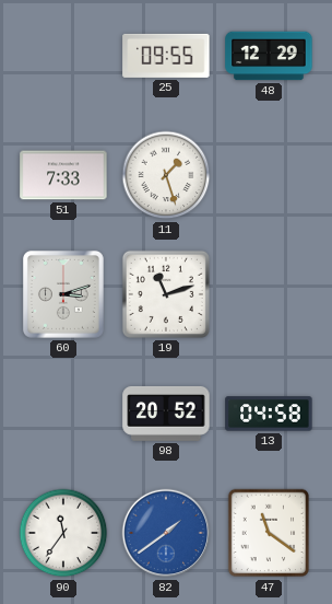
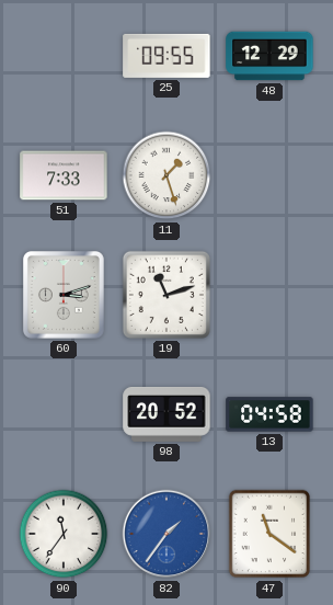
82: 1:39 -> 1:36 (166, 534)
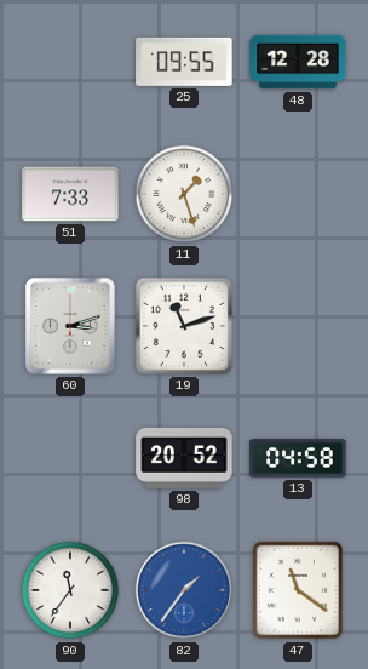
48: 12:29 -> 12:28 (298, 62)
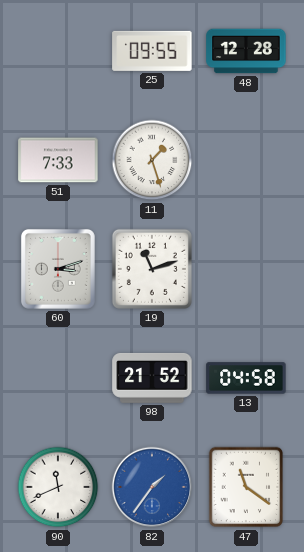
98: 20:52 -> 21:52 (152, 378)
90: 11:36 -> 11:41 (58, 487)
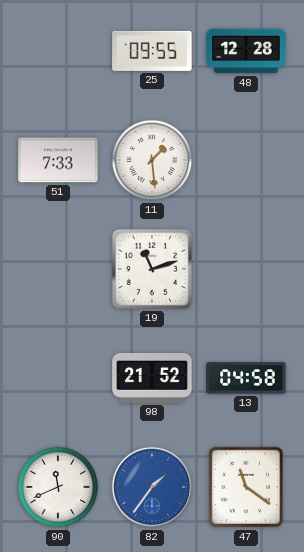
11: 1:27 -> 1:29 (152, 160)
60: 3:12 -> none (58, 269)
